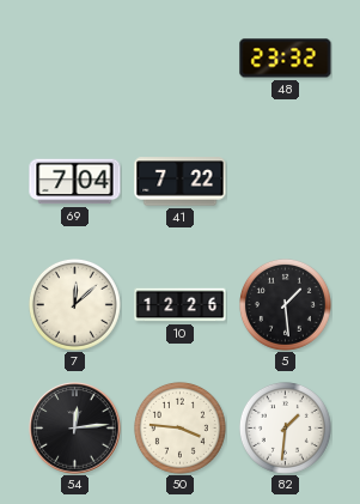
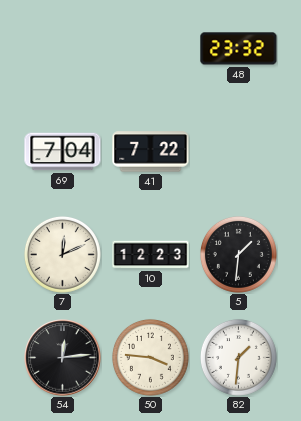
7: 12:08 -> 12:11 (62, 254)
10: 12:26 -> 12:23 (151, 255)
5: 1:29 -> 1:31 (238, 254)
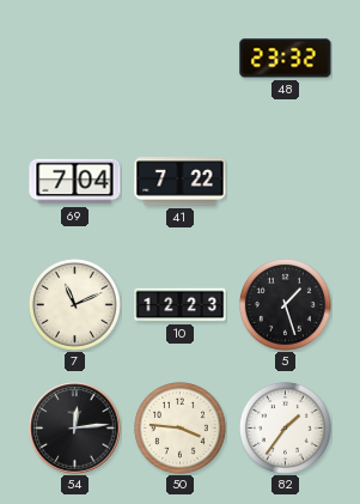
7: 12:11 -> 11:11 (74, 304)
5: 1:31 -> 1:27 (285, 304)
82: 1:31 -> 1:36 (285, 427)
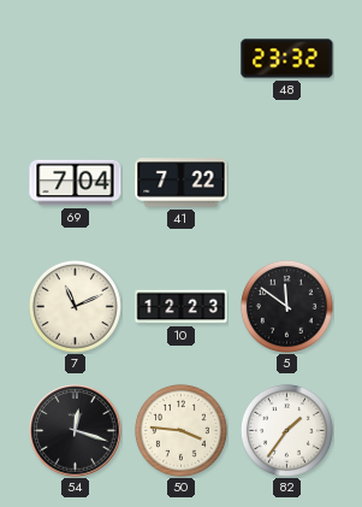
5: 1:27 -> 11:51 (286, 306)
54: 12:14 -> 12:18 (76, 431)
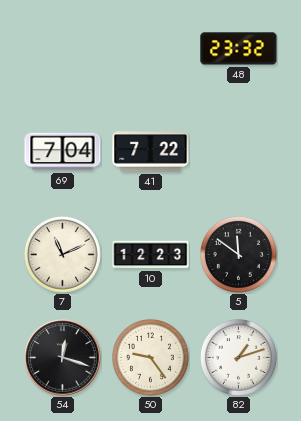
50: 3:46 -> 9:24 (150, 357)
82: 1:36 -> 1:12 (238, 357)
